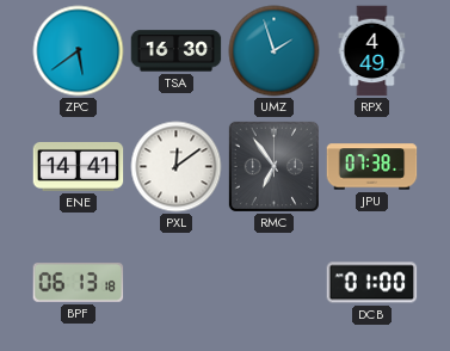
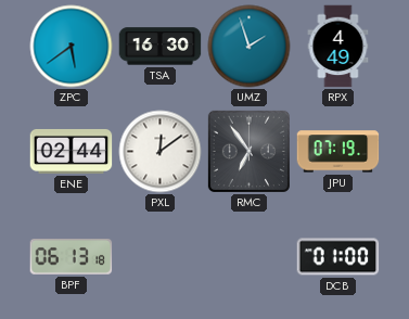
ENE: 14:41 -> 02:44 (72, 151)
JPU: 07:38 -> 07:19 (338, 152)
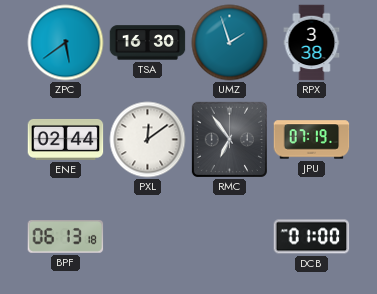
RPX: 4:49 -> 3:38 (312, 43)
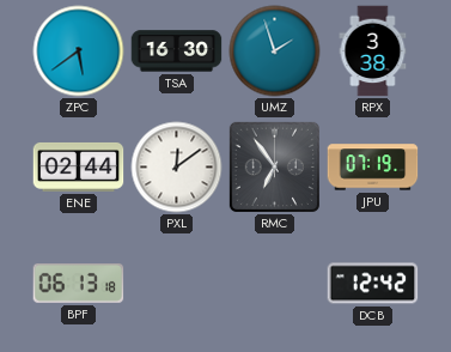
DCB: 01:00 -> 12:42 (373, 284)
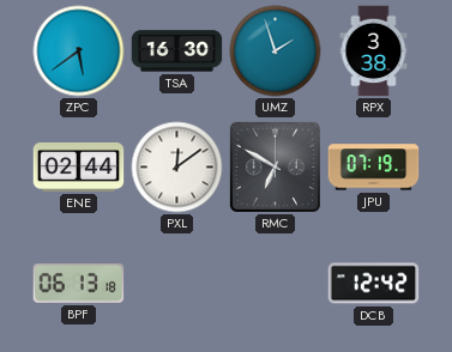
RMC: 6:54 -> 6:50 (275, 166)
